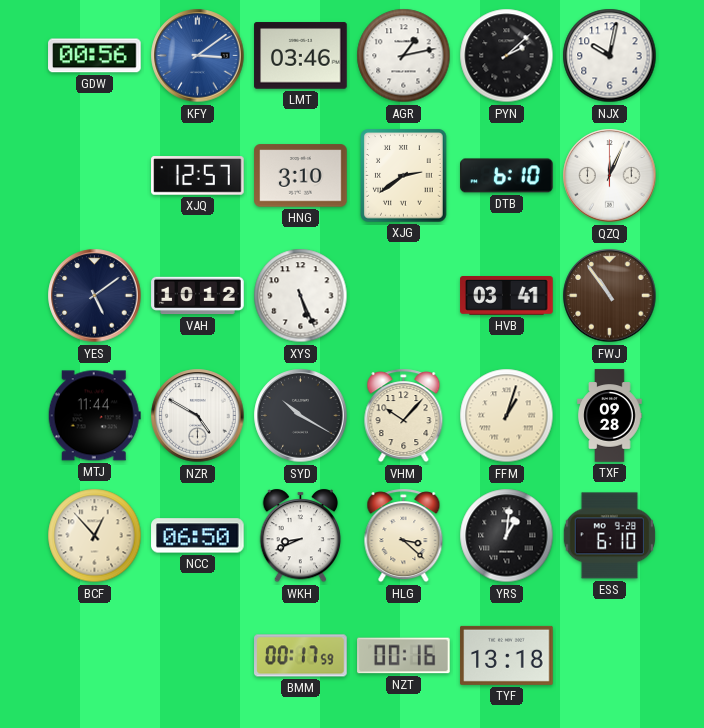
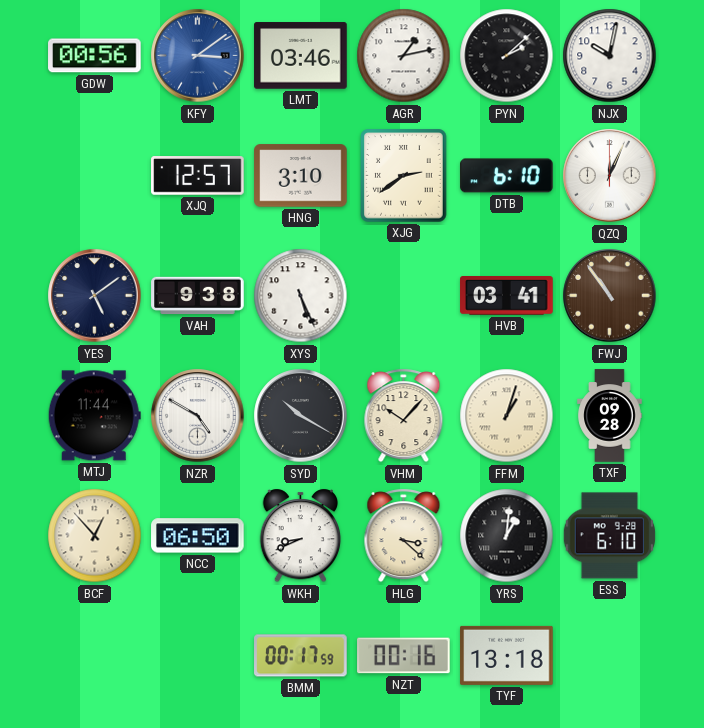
VAH: 10:12 -> 9:38 (198, 296)
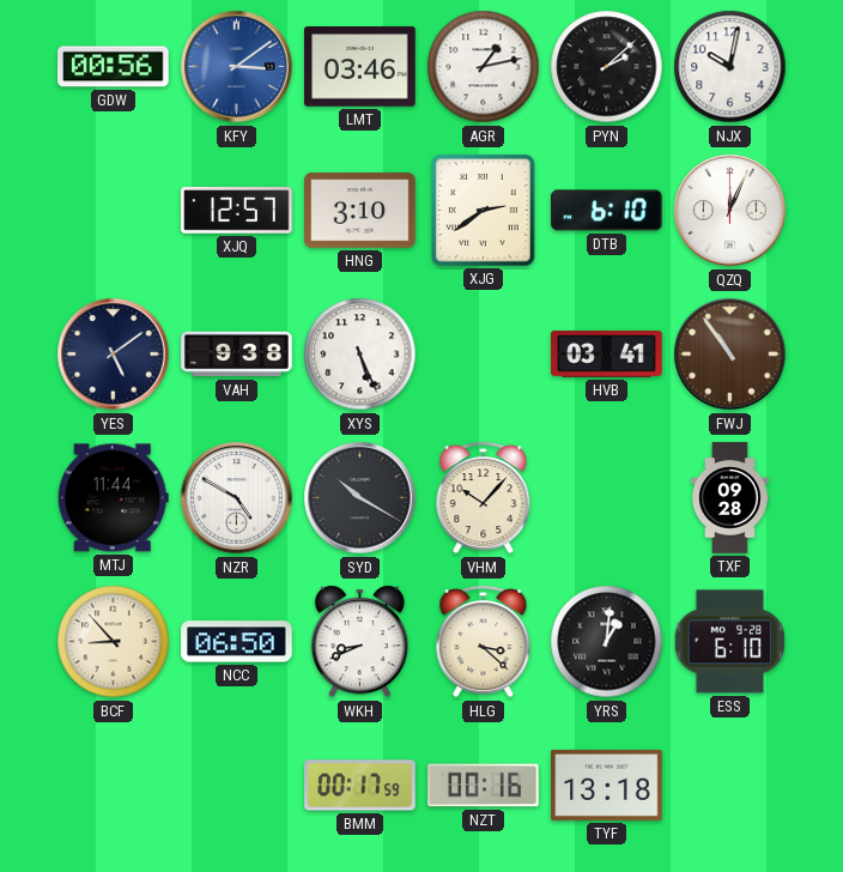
FFM: 1:03 -> none (507, 416)
BCF: 12:53 -> 8:53 (114, 642)
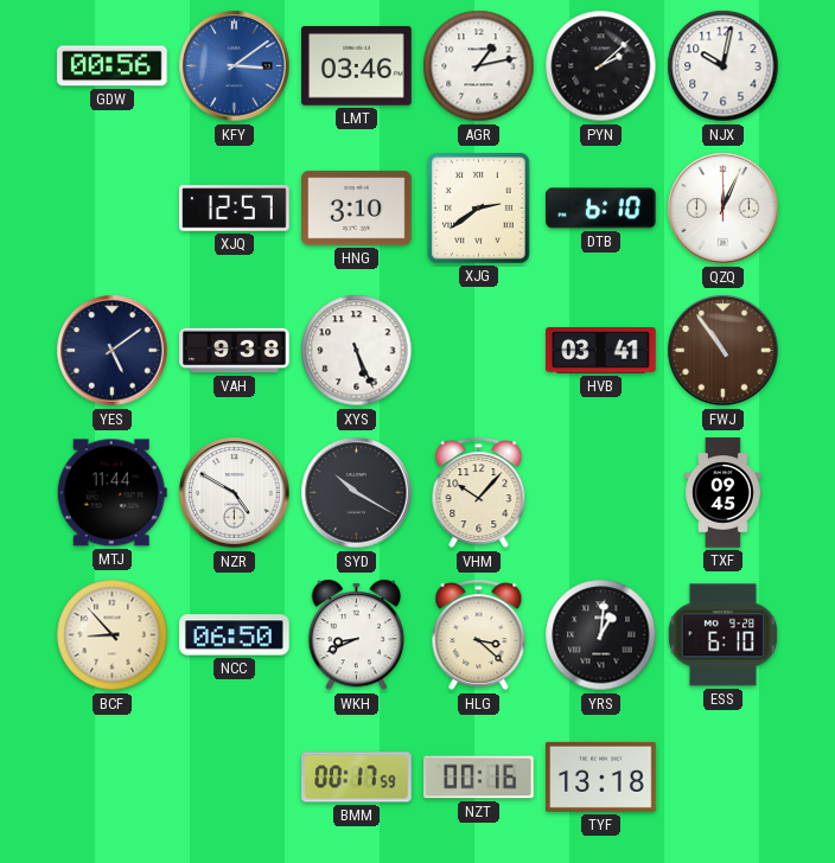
TXF: 09:28 -> 09:45 (724, 493)
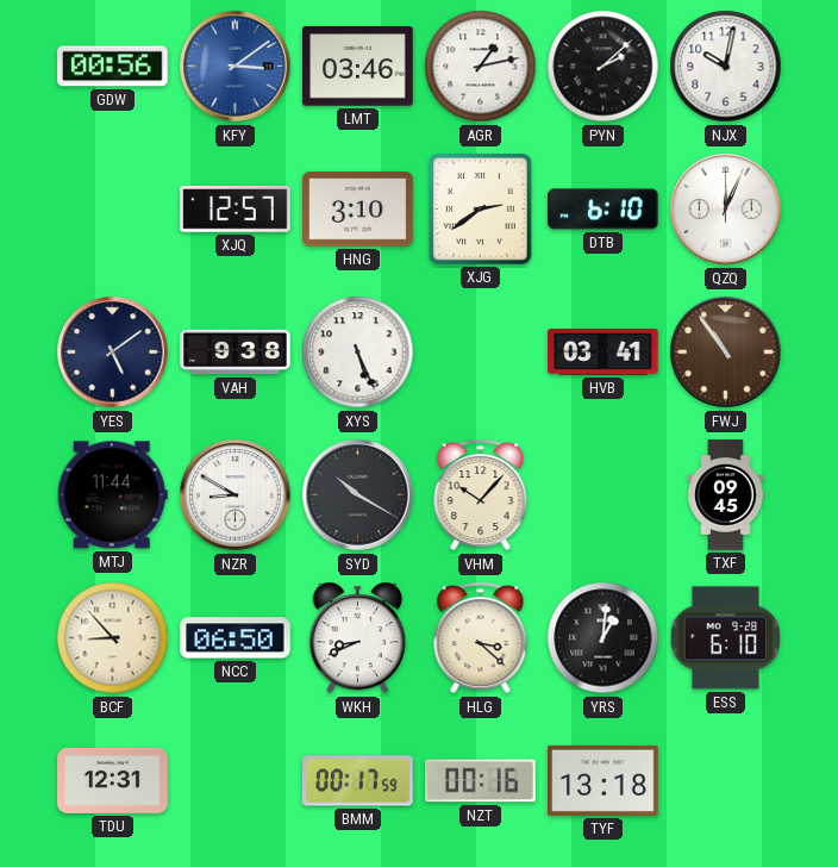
NZR: 4:50 -> 8:50 (236, 495)
TDU: none -> 12:31 (113, 780)
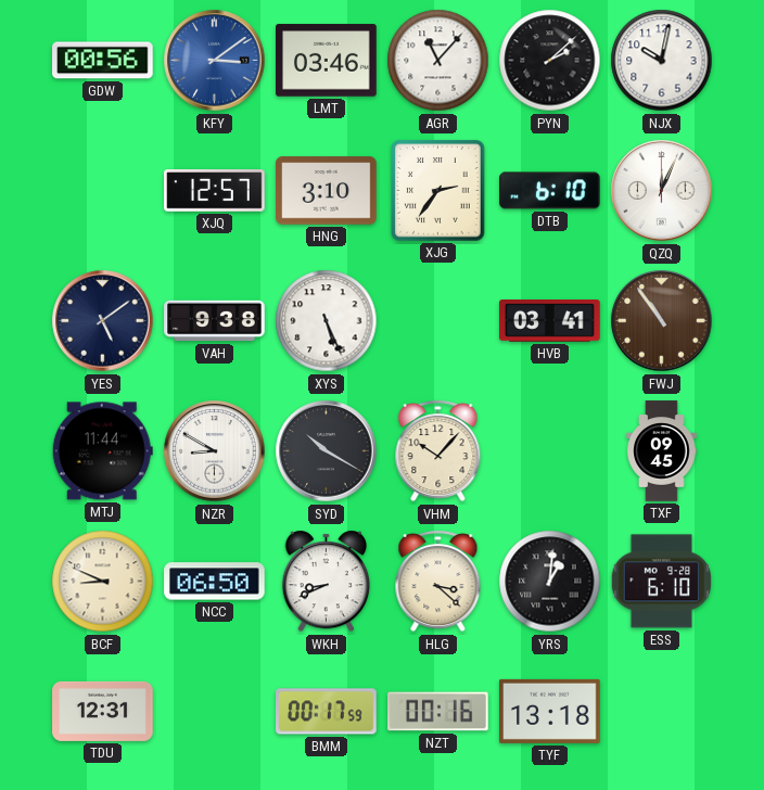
AGR: 1:13 -> 11:07 (438, 61)
XJG: 2:39 -> 2:36 (438, 191)
BCF: 8:53 -> 8:49 (103, 582)
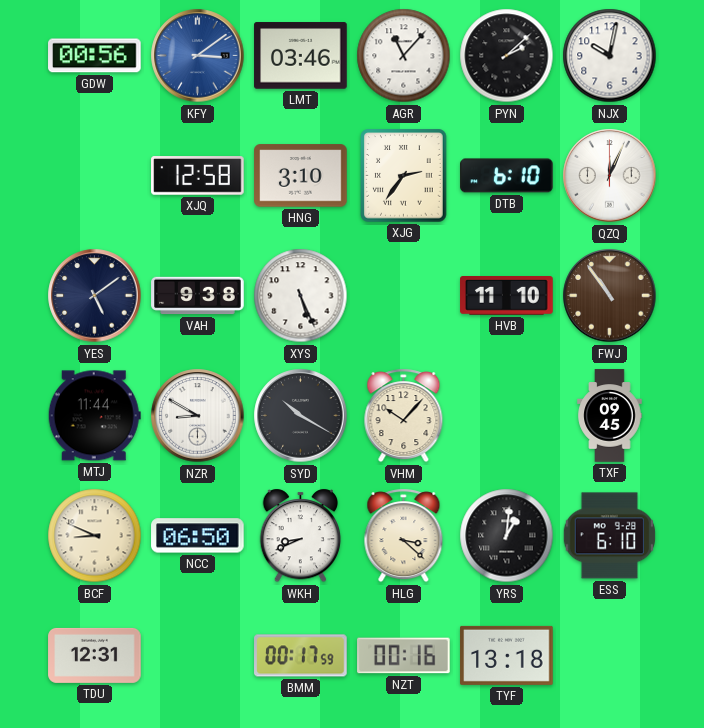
XJQ: 12:57 -> 12:58 (198, 176)
HVB: 03:41 -> 11:10 (507, 296)
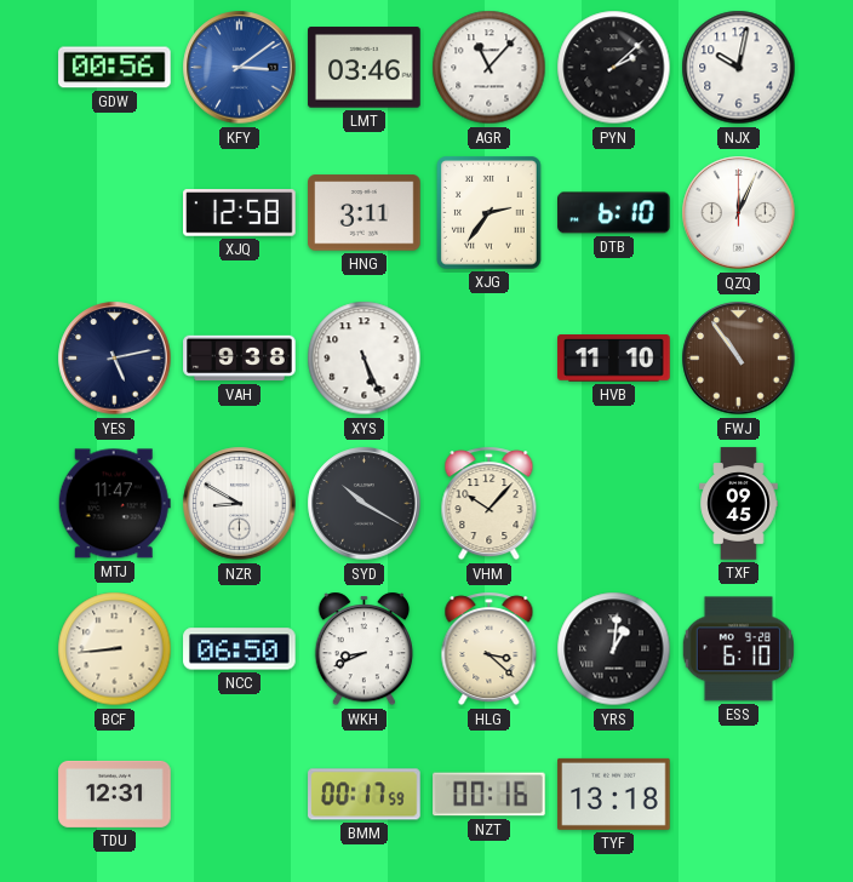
HNG: 3:10 -> 3:11 (365, 213)
YES: 5:09 -> 5:13 (115, 359)
MTJ: 11:44 -> 11:47 (114, 504)
BCF: 8:49 -> 8:44 (115, 649)
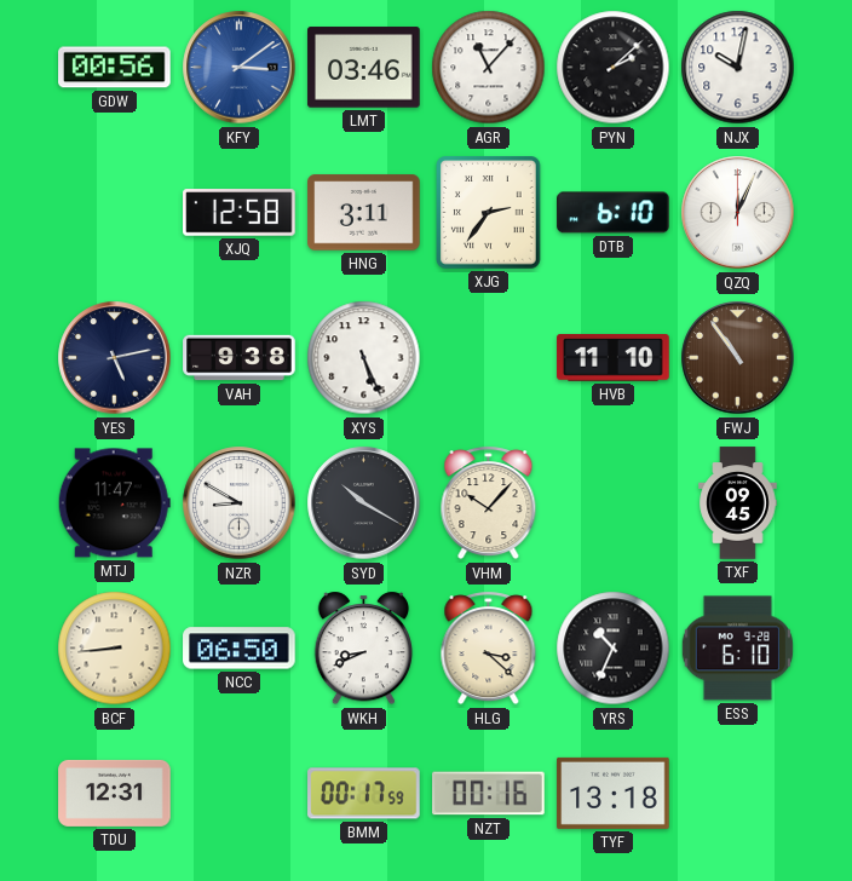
YRS: 1:01 -> 10:34 (614, 649)
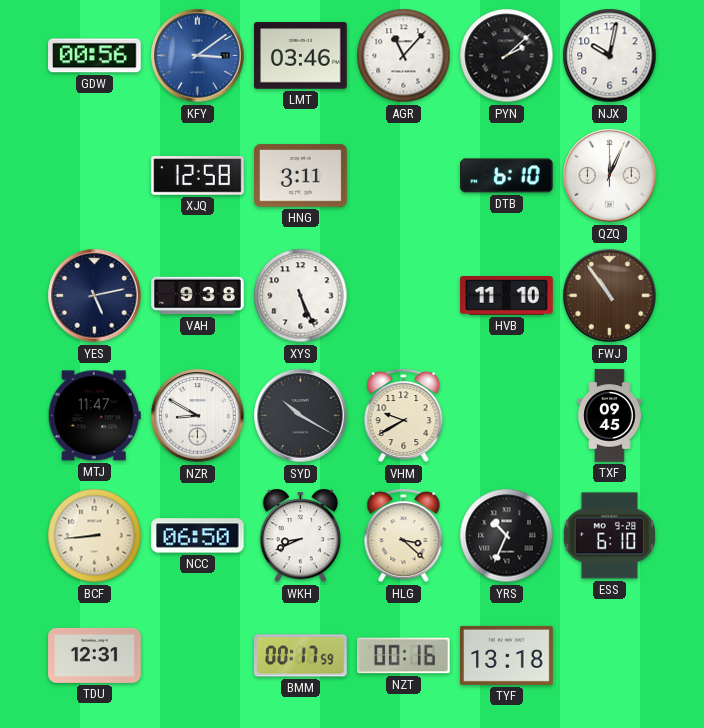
XJG: 2:36 -> none (489, 213)
VHM: 10:07 -> 9:40 (404, 416)
